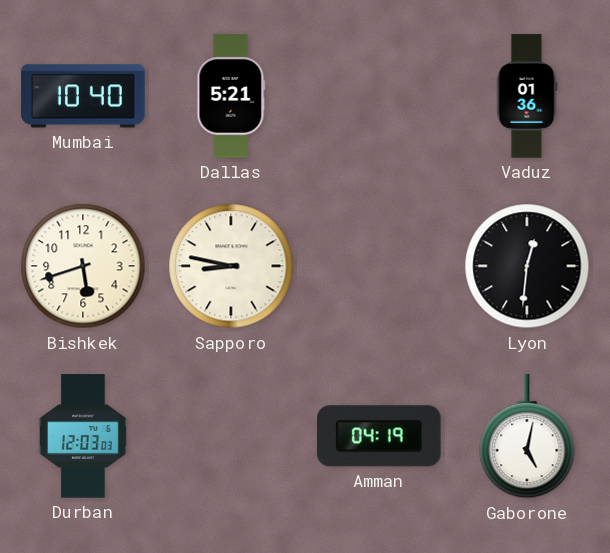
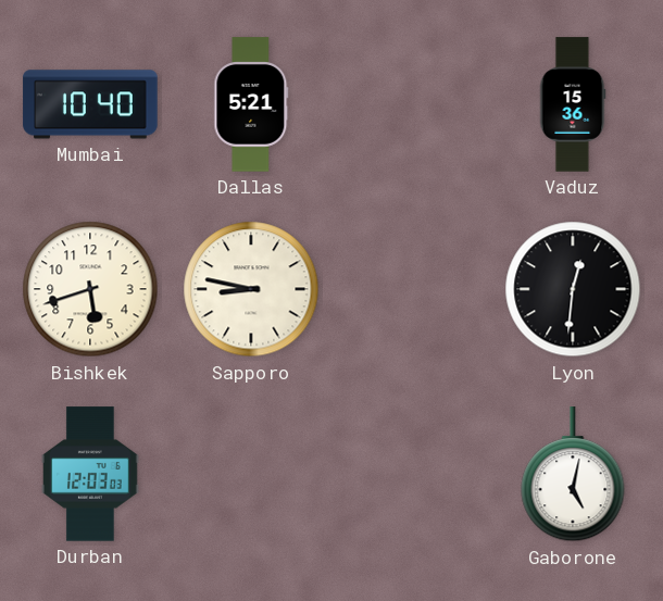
Vaduz: 01:36 -> 15:36 (573, 104)
Amman: 04:19 -> none (380, 436)
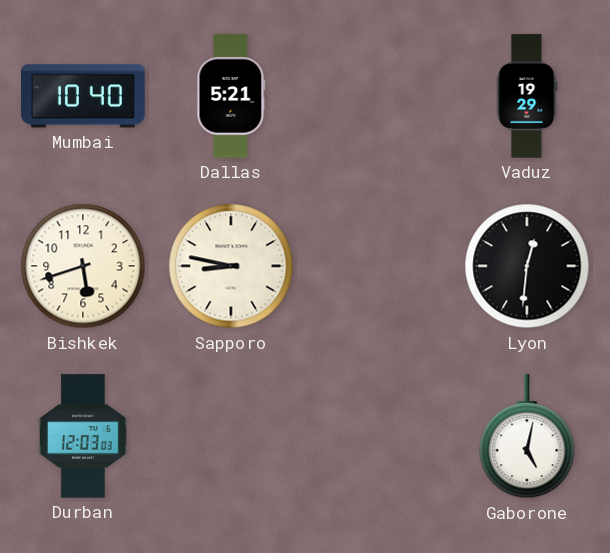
Vaduz: 15:36 -> 19:29 (527, 96)
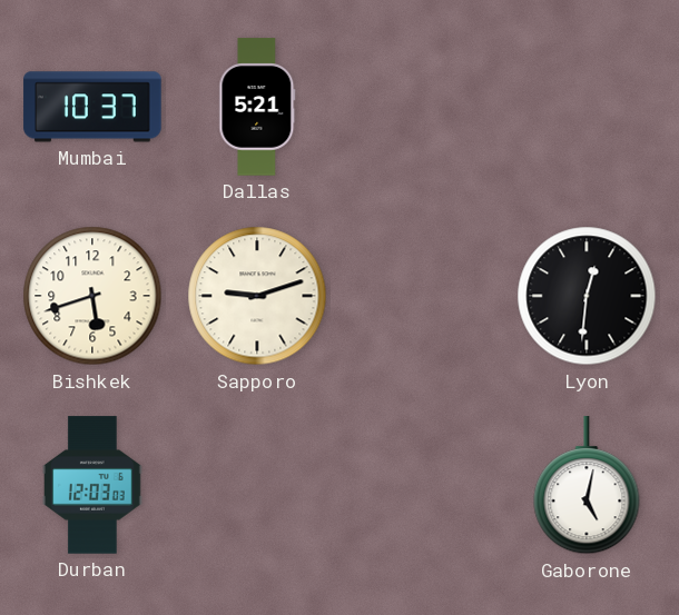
Mumbai: 10:40 -> 10:37 (92, 107)
Vaduz: 19:29 -> none (527, 96)
Sapporo: 8:47 -> 9:12 (257, 296)
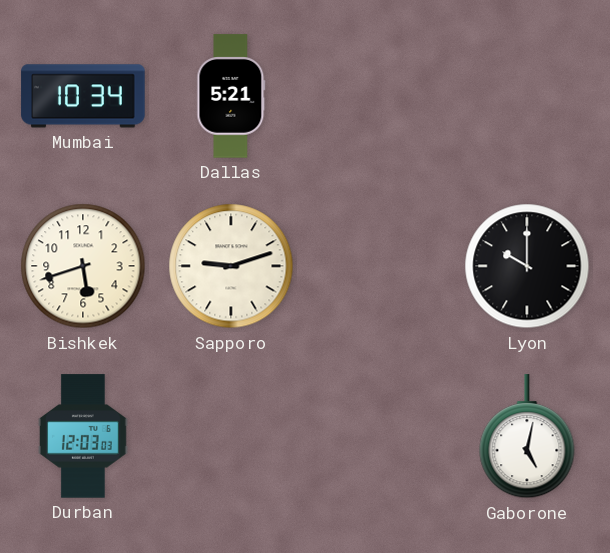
Mumbai: 10:37 -> 10:34 (83, 96)
Lyon: 12:31 -> 10:00 (527, 266)
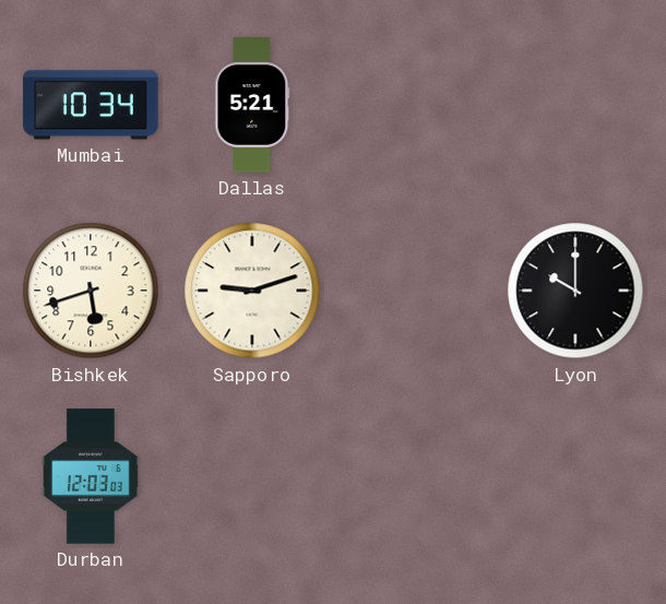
Gaborone: 5:02 -> none (527, 437)
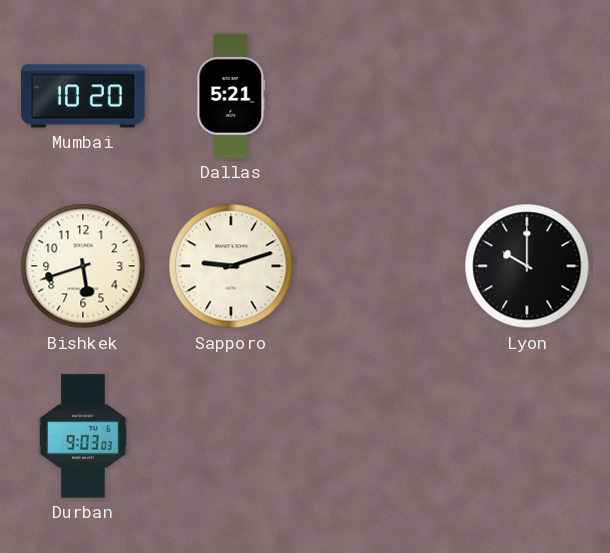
Mumbai: 10:34 -> 10:20 (83, 96)
Durban: 12:03 -> 9:03 (83, 436)
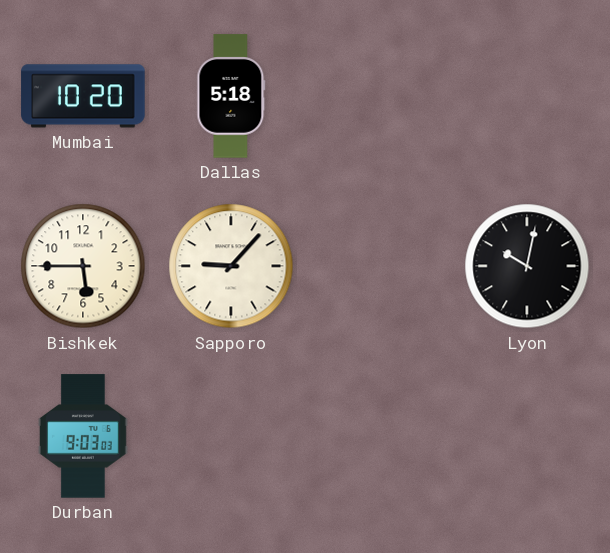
Dallas: 5:21 -> 5:18 (231, 96)
Bishkek: 5:42 -> 5:45 (83, 266)
Sapporo: 9:12 -> 9:07 (231, 266)
Lyon: 10:00 -> 10:02 (527, 266)
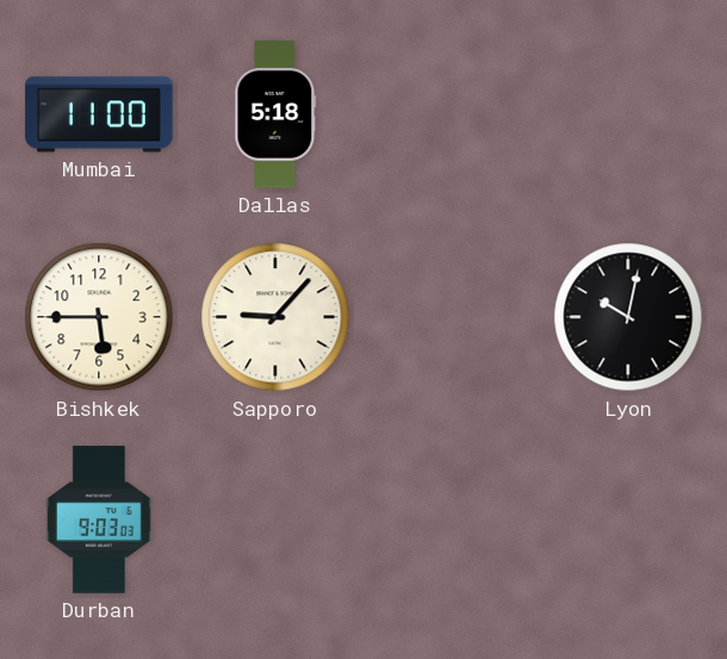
Mumbai: 10:20 -> 11:00 (99, 114)
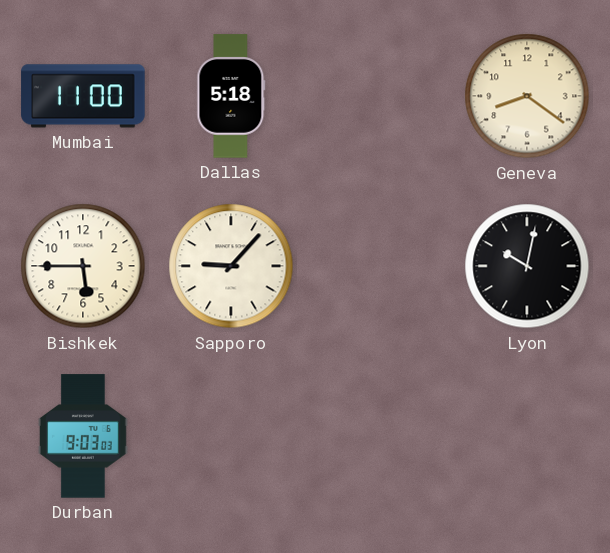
Geneva: none -> 8:21 (527, 96)
